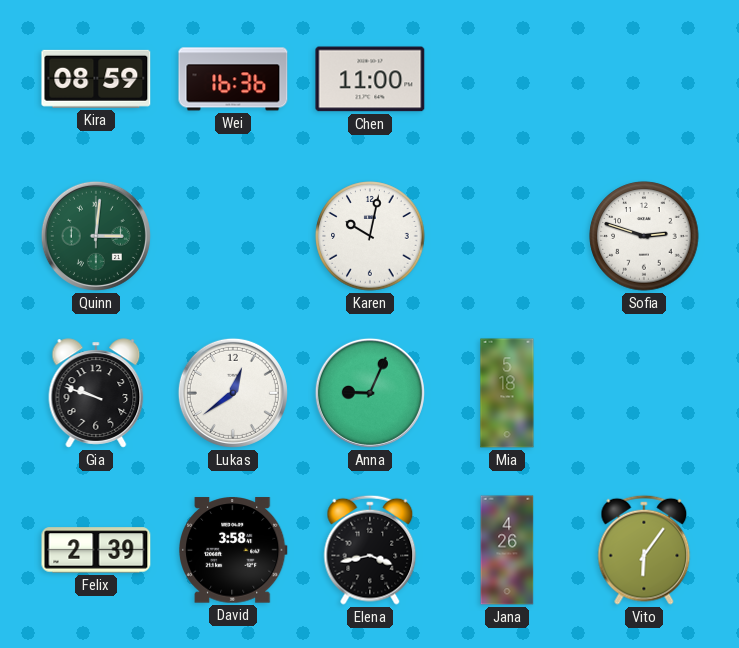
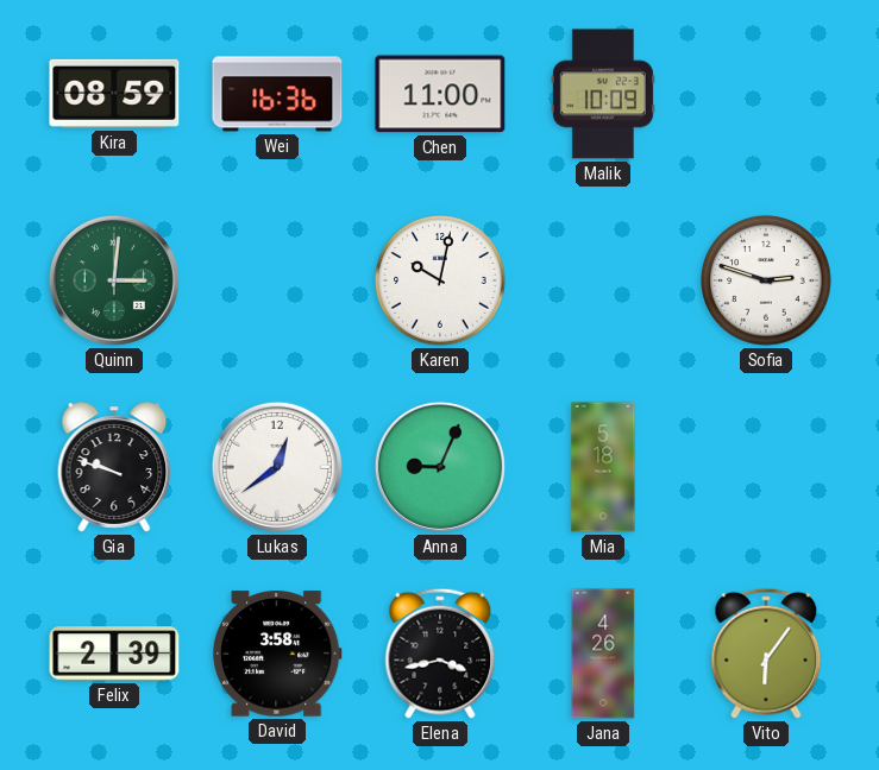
Malik: none -> 10:09 (603, 94)
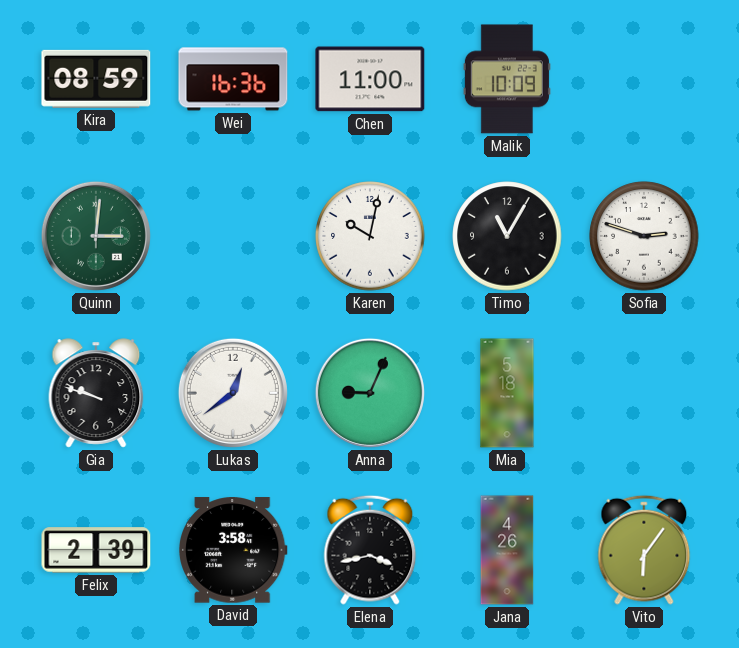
Timo: none -> 11:05 (507, 236)
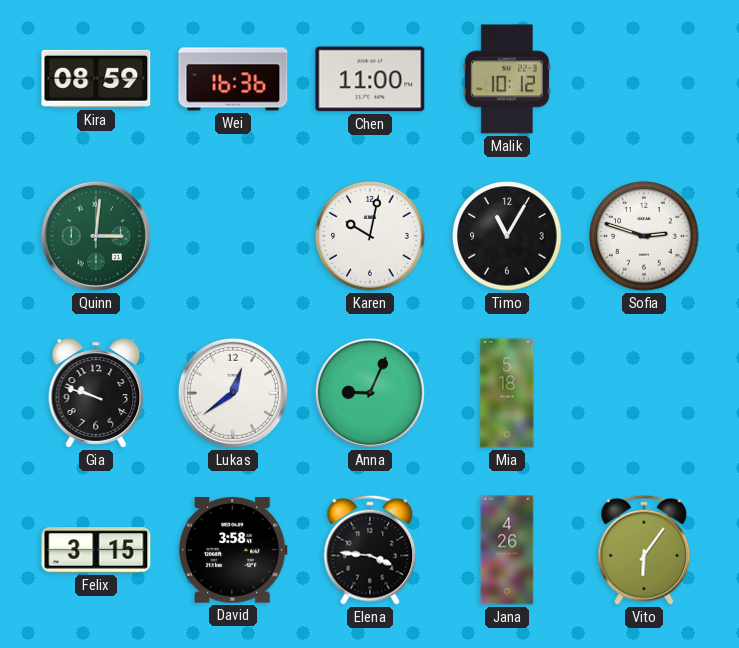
Malik: 10:09 -> 10:12 (507, 79)
Felix: 2:39 -> 3:15 (96, 550)
Elena: 3:43 -> 3:46 (370, 550)
